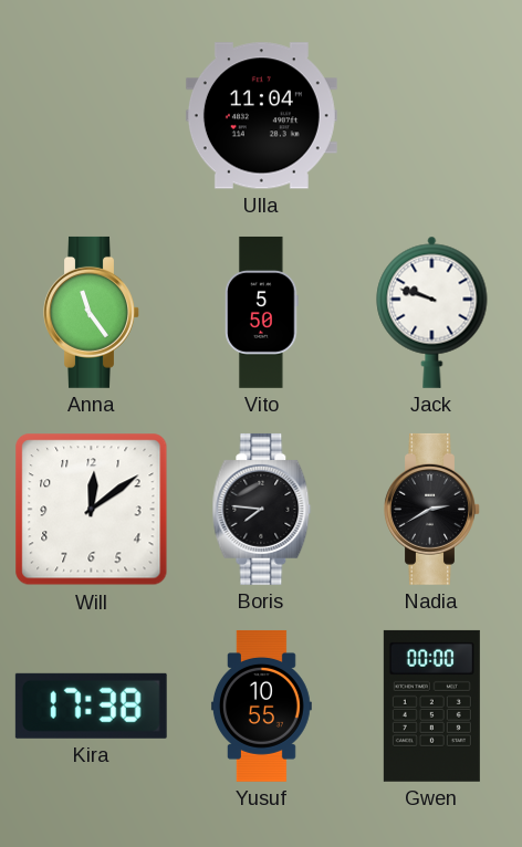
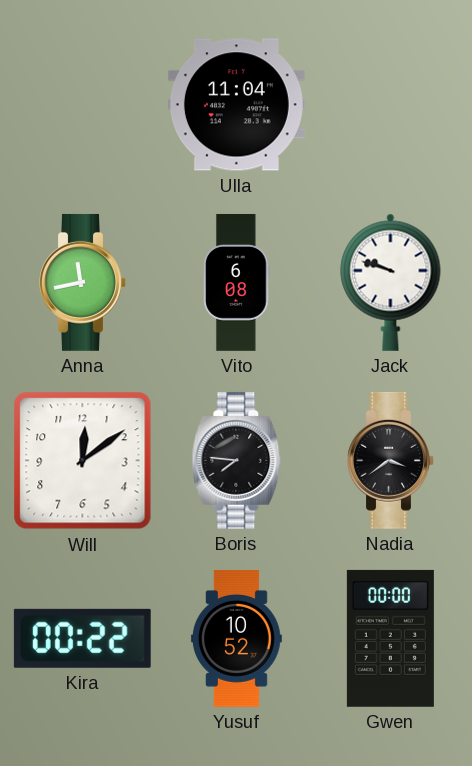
Anna: 11:24 -> 11:43 (83, 282)
Vito: 5:50 -> 6:08 (237, 282)
Nadia: 2:40 -> 3:39 (391, 460)
Kira: 17:38 -> 00:22 (82, 638)
Yusuf: 10:55 -> 10:52 (237, 638)
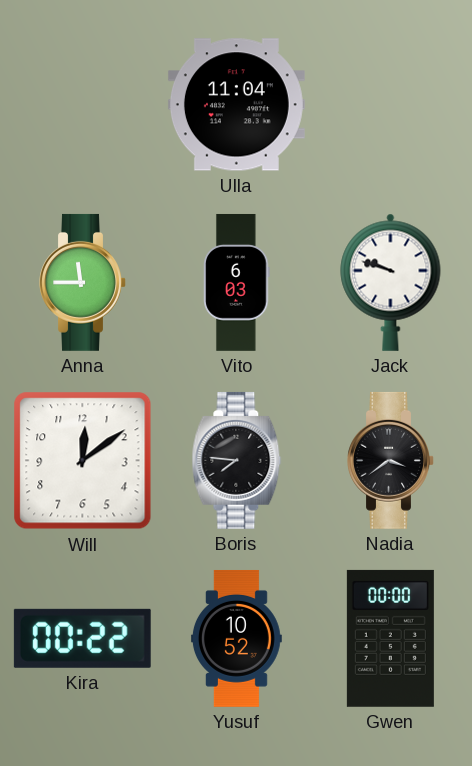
Anna: 11:43 -> 11:45 (83, 282)
Vito: 6:08 -> 6:03 (237, 282)
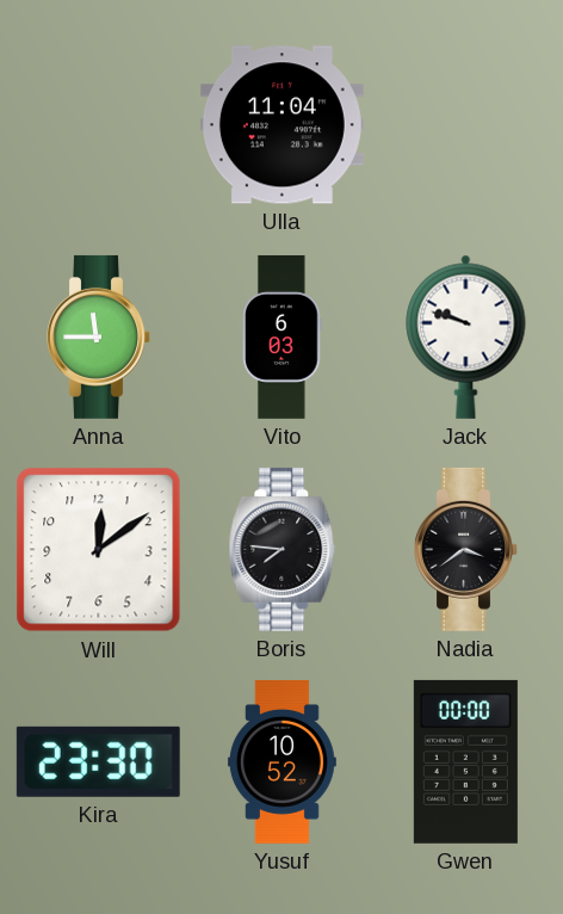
Kira: 00:22 -> 23:30 (98, 761)
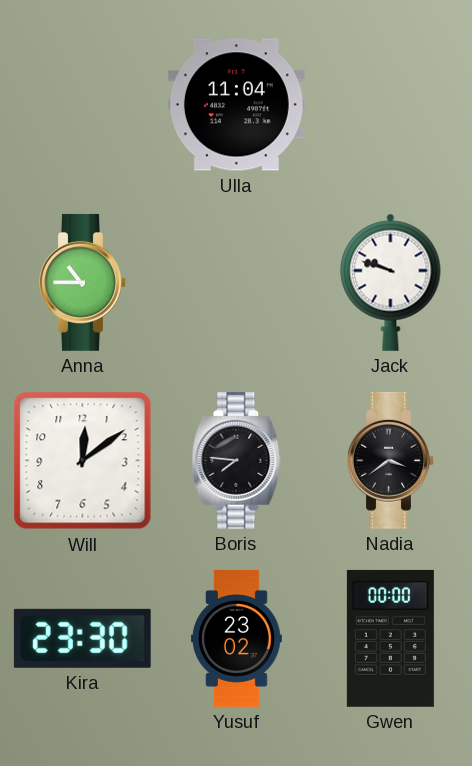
Anna: 11:45 -> 10:45 (83, 282)
Vito: 6:03 -> none (283, 336)
Yusuf: 10:52 -> 23:02 (237, 638)
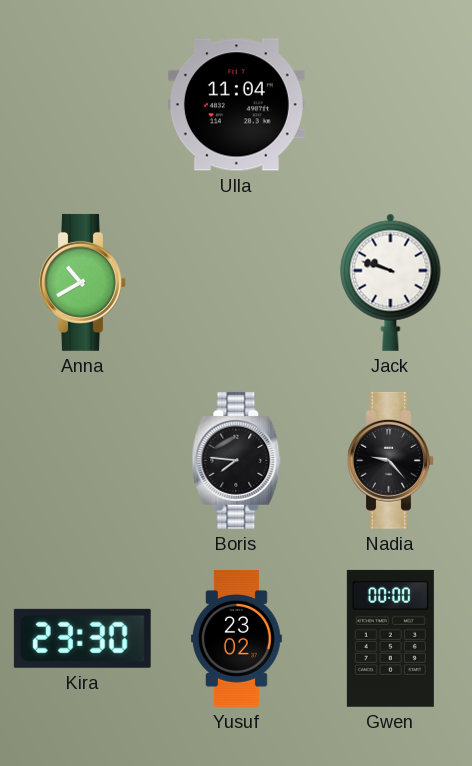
Anna: 10:45 -> 10:40 (83, 282)
Will: 12:09 -> none (83, 461)
Nadia: 3:39 -> 9:23 (391, 460)
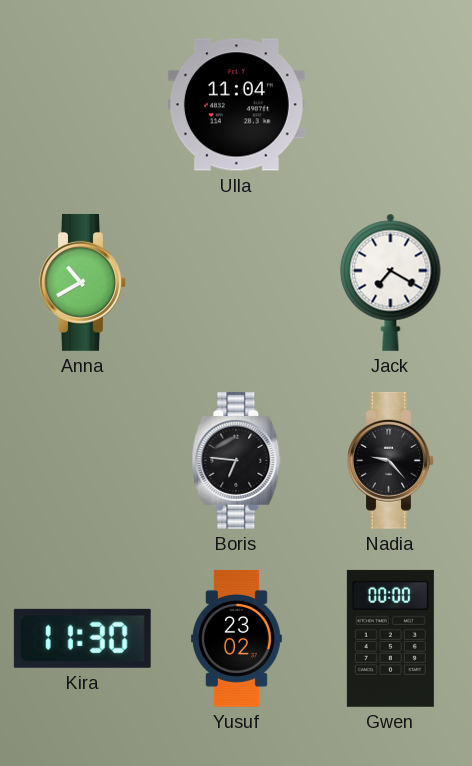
Jack: 9:48 -> 7:20 (391, 282)
Boris: 7:46 -> 6:46 (237, 460)
Kira: 23:30 -> 11:30 (82, 638)
